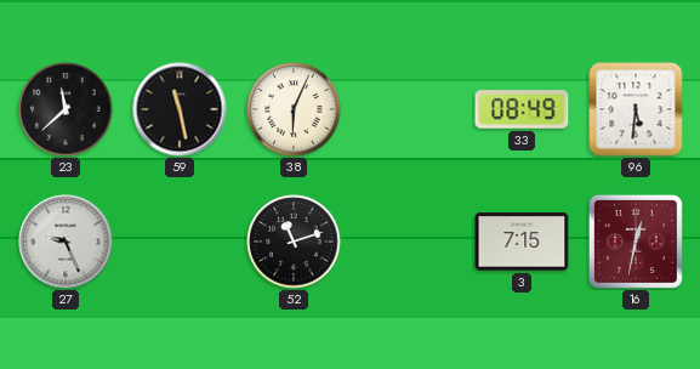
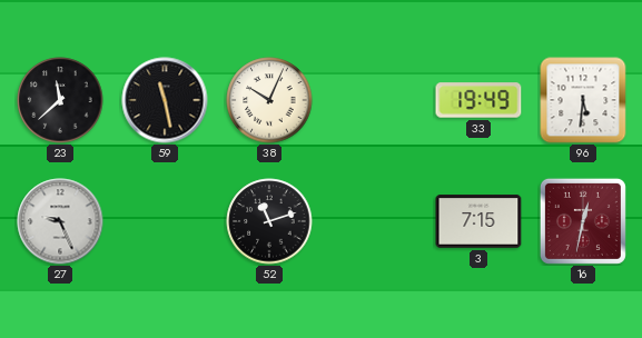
38: 6:04 -> 10:04 (269, 100)
33: 08:49 -> 19:49 (478, 100)
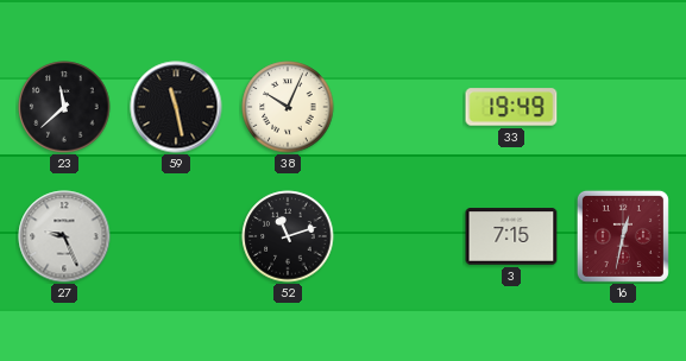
96: 5:31 -> none (583, 100)
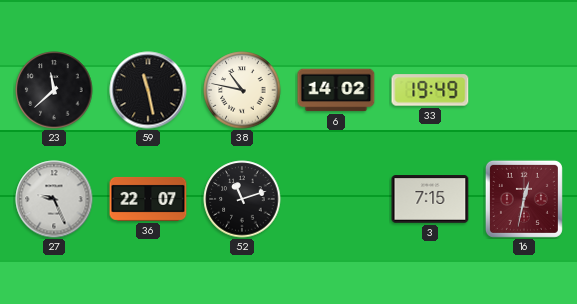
38: 10:04 -> 10:47 (242, 90)
6: none -> 14:02 (336, 90)
36: none -> 22:07 (148, 199)
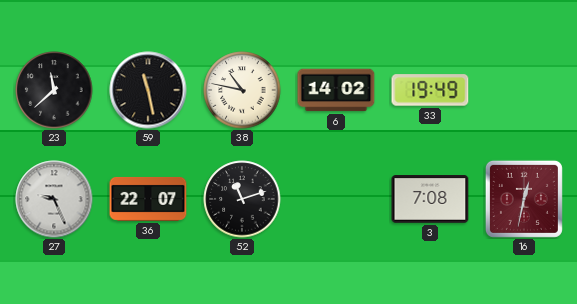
3: 7:15 -> 7:08 (430, 199)
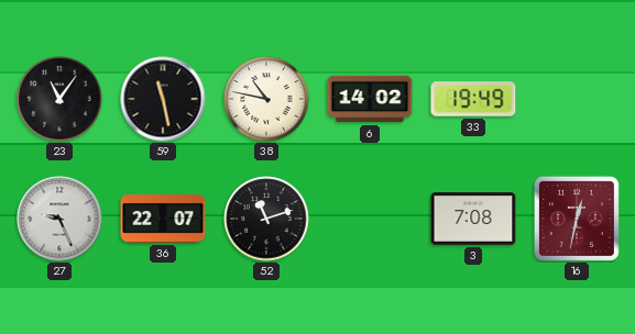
23: 11:38 -> 11:06 (59, 99)
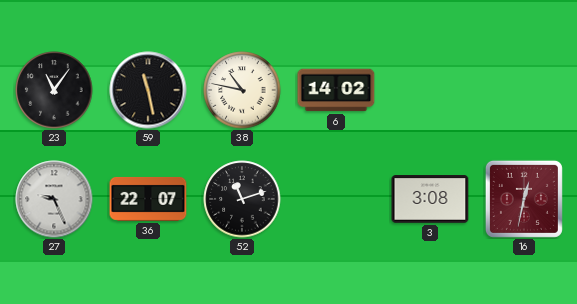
33: 19:49 -> none (473, 99)
3: 7:08 -> 3:08 (430, 199)
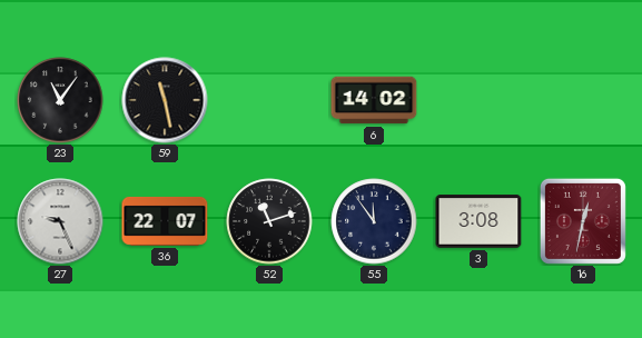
38: 10:47 -> none (242, 90)
55: none -> 11:54 (374, 221)
